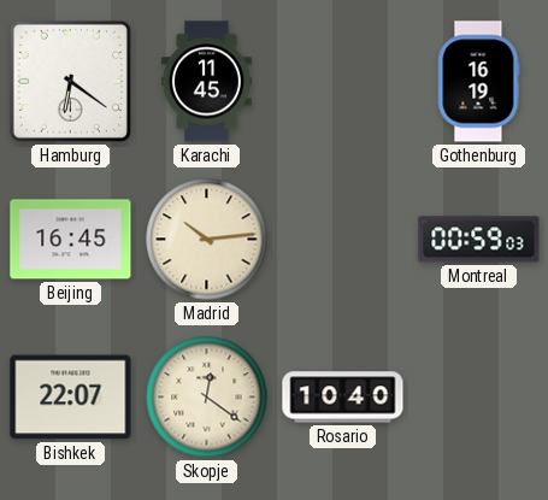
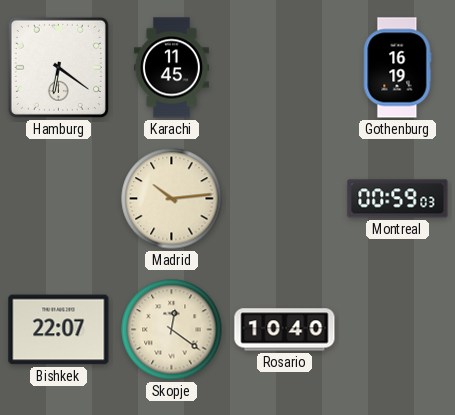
Beijing: 16:45 -> none (71, 240)
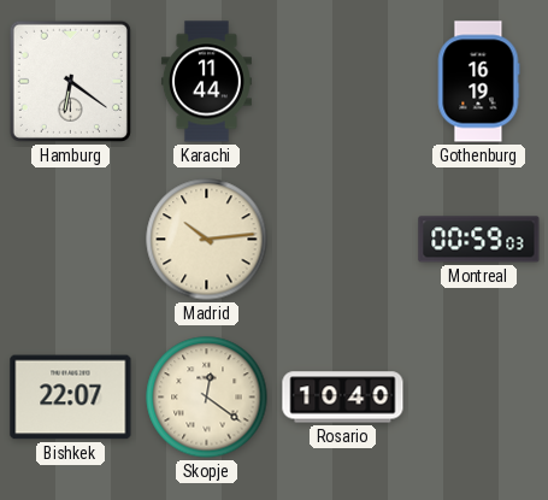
Karachi: 11:45 -> 11:44 (206, 82)
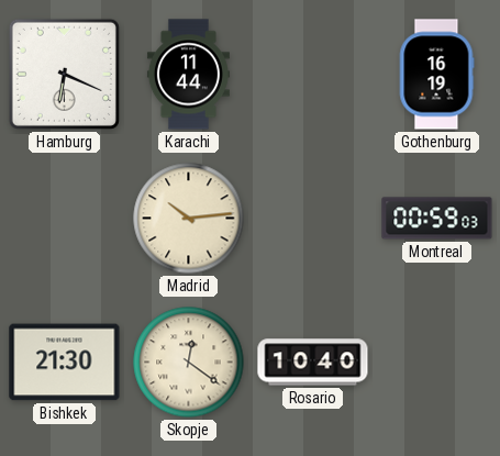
Hamburg: 6:21 -> 6:19 (64, 74)
Bishkek: 22:07 -> 21:30 (65, 363)
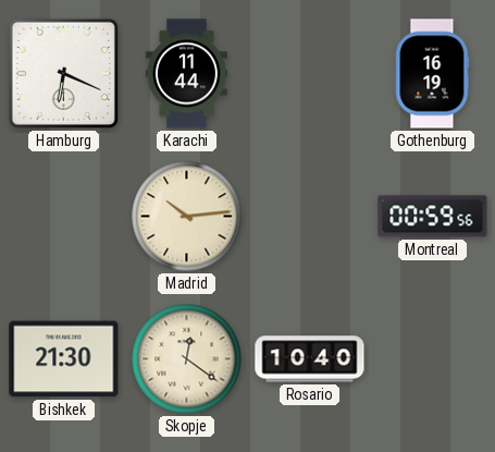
Montreal: 00:59:03 -> 00:59:56 (433, 217)
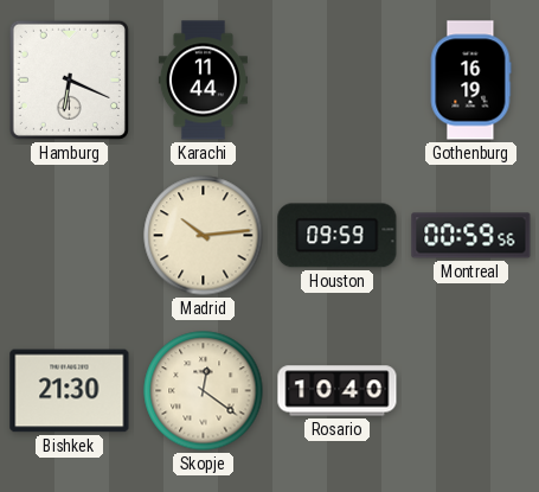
Houston: none -> 09:59 (338, 236)
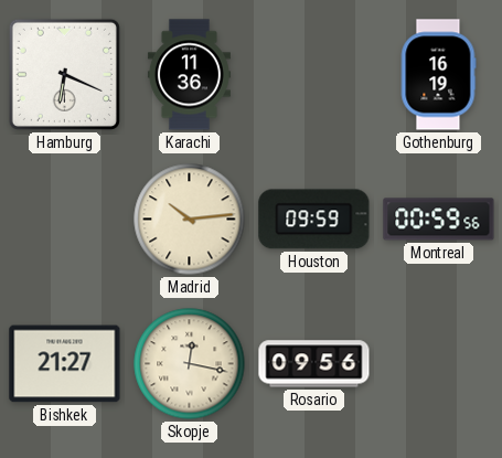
Karachi: 11:44 -> 11:36 (189, 75)
Bishkek: 21:30 -> 21:27 (65, 364)
Skopje: 12:21 -> 12:17 (190, 364)
Rosario: 10:40 -> 09:56 (314, 364)
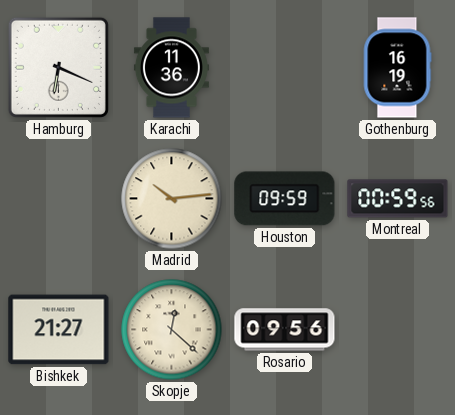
Skopje: 12:17 -> 12:22 (172, 330)
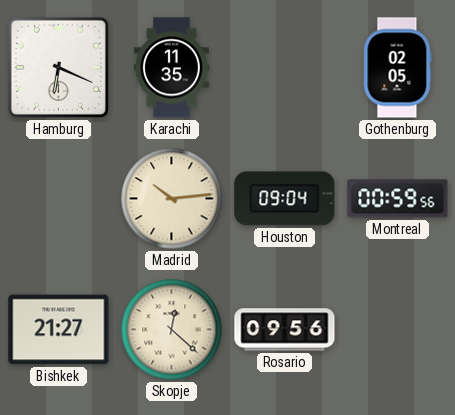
Karachi: 11:36 -> 11:35 (171, 68)
Gothenburg: 16:19 -> 02:05 (397, 68)
Houston: 09:59 -> 09:04 (285, 199)
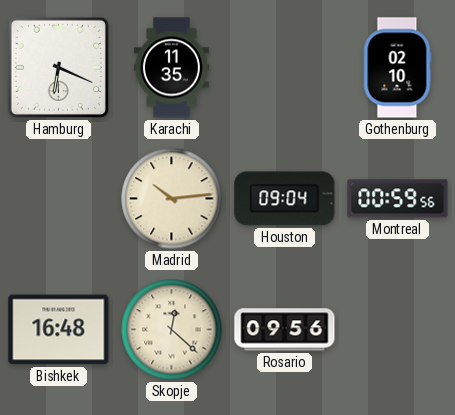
Gothenburg: 02:05 -> 02:10 (397, 68)
Bishkek: 21:27 -> 16:48 (59, 330)
